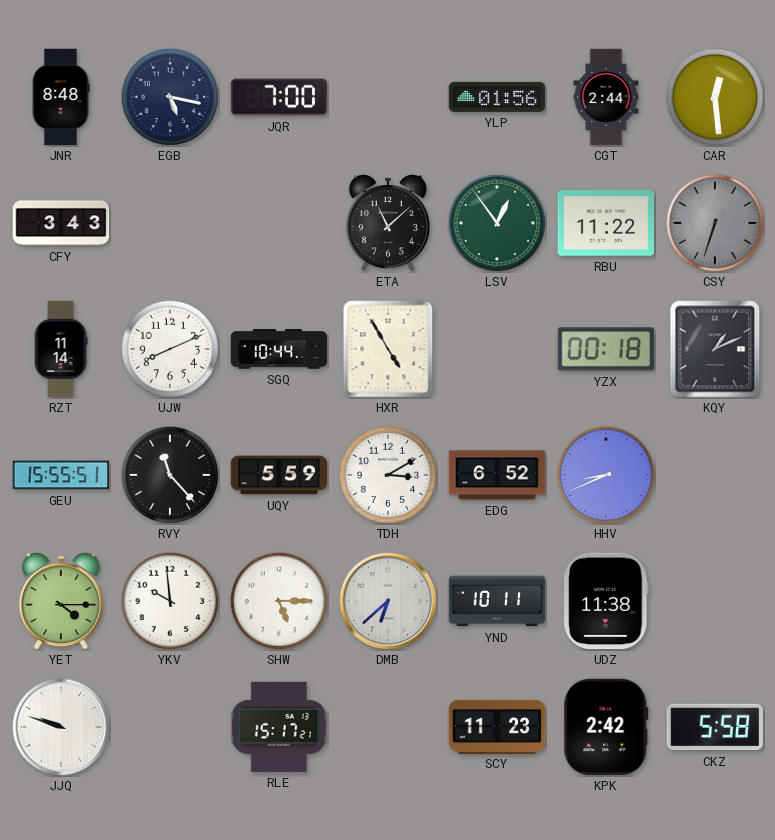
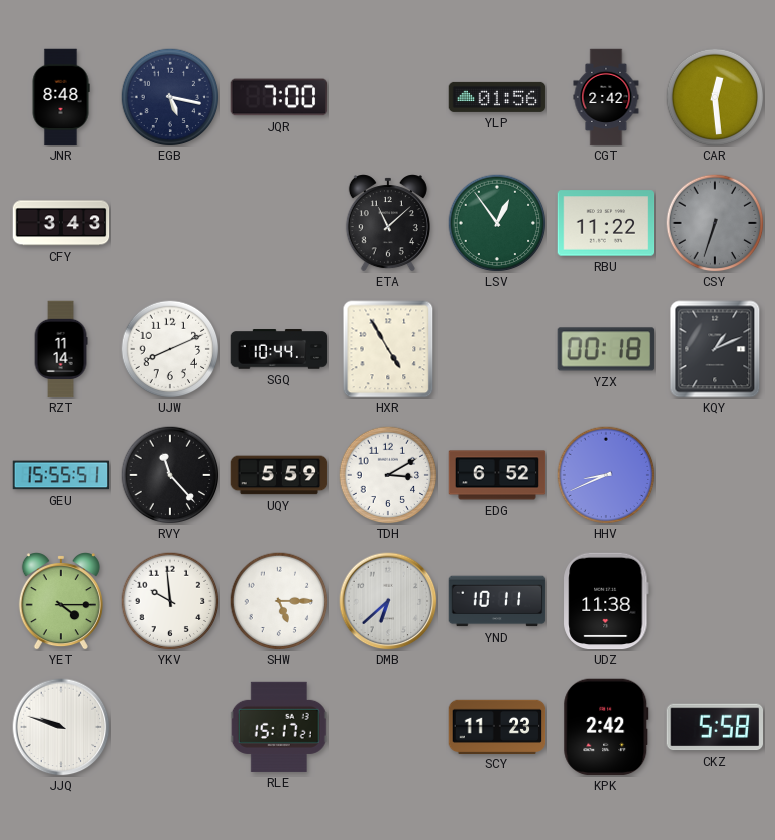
CGT: 2:44 -> 2:42 (606, 97)
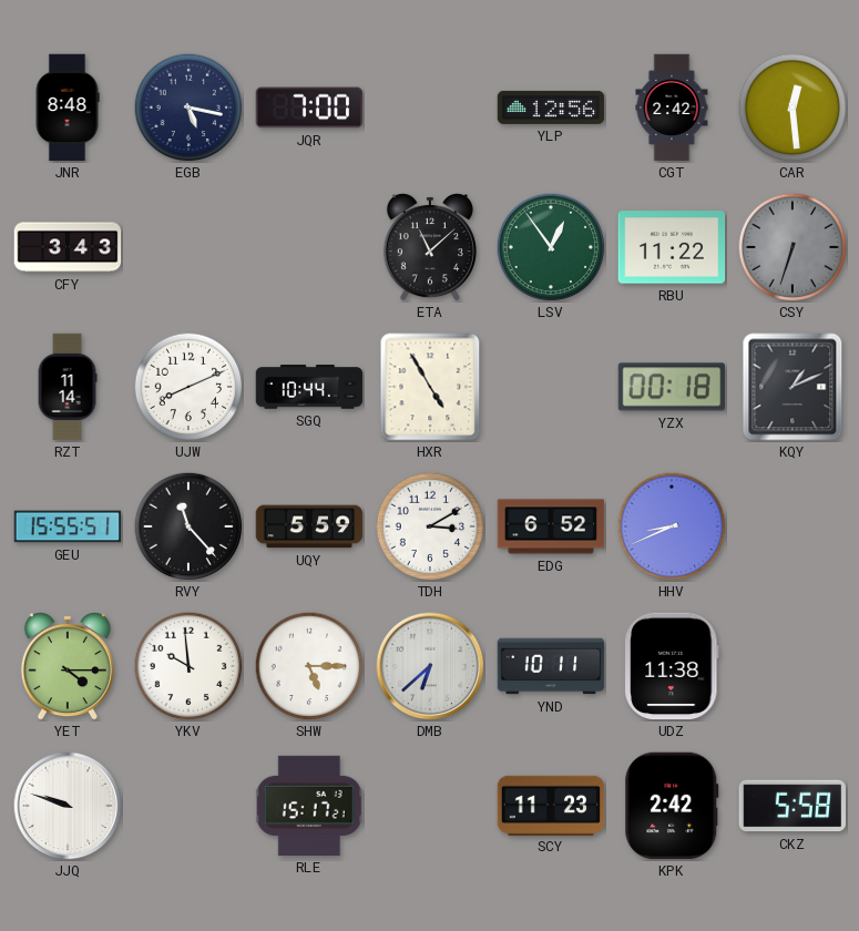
YLP: 01:56 -> 12:56 (551, 108)
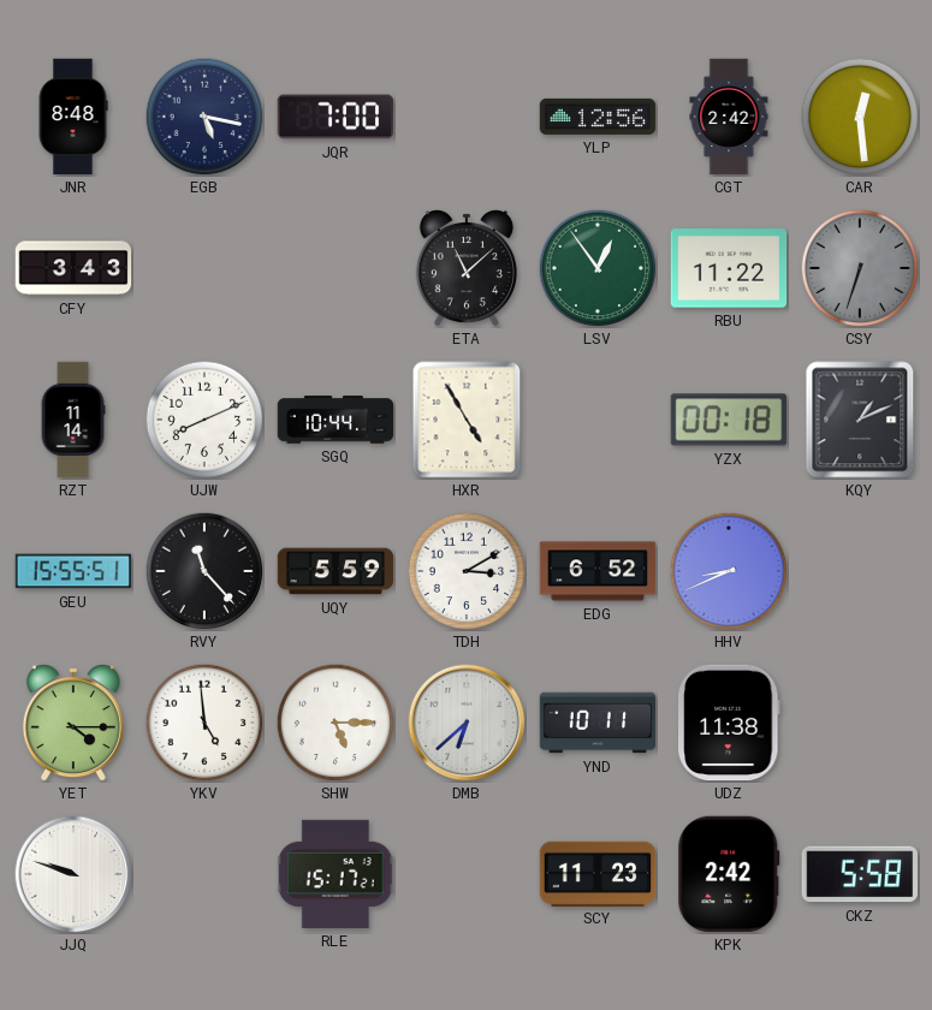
YKV: 9:59 -> 4:59 (204, 723)
